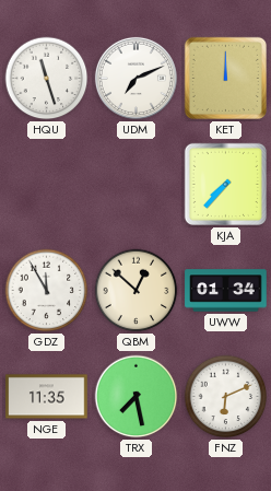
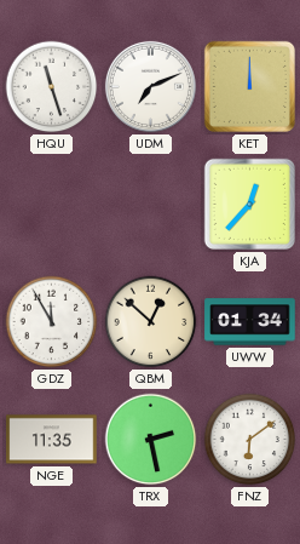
KJA: 7:37 -> 12:37 (249, 204)
TRX: 7:28 -> 2:28 (151, 440)
FNZ: 6:11 -> 6:09 (250, 440)
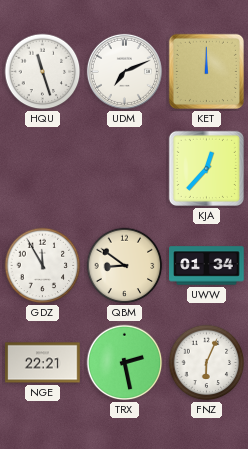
QBM: 12:52 -> 8:51 (125, 266)
NGE: 11:35 -> 22:21 (43, 363)
FNZ: 6:09 -> 6:04 (207, 363)
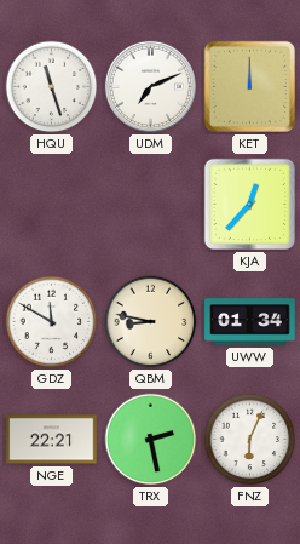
GDZ: 11:55 -> 11:50 (52, 322)
QBM: 8:51 -> 8:47 (151, 322)
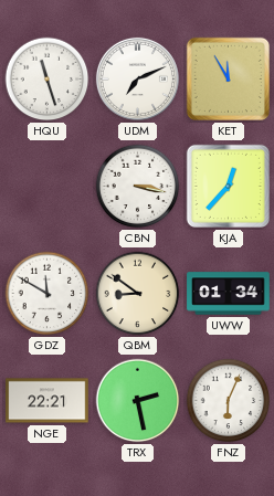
KET: 12:00 -> 11:55 (228, 78)
CBN: none -> 3:17 (138, 187)
QBM: 8:47 -> 8:51 (138, 294)
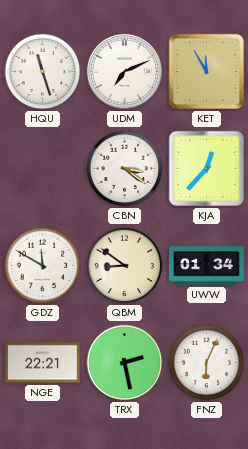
CBN: 3:17 -> 3:21 (125, 169)
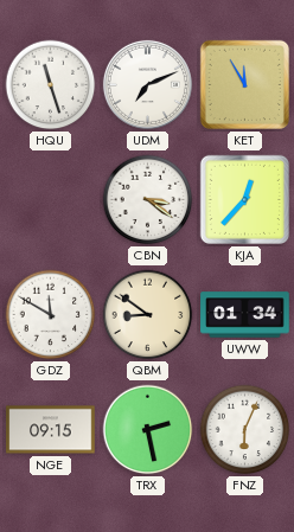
NGE: 22:21 -> 09:15 (51, 430)
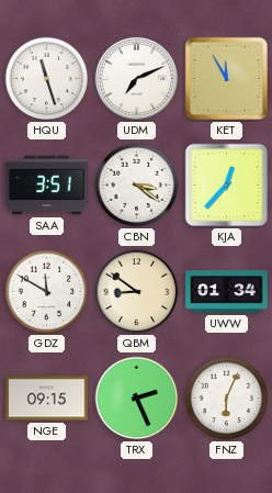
SAA: none -> 3:51 (47, 186)
TRX: 2:28 -> 2:26 (137, 399)
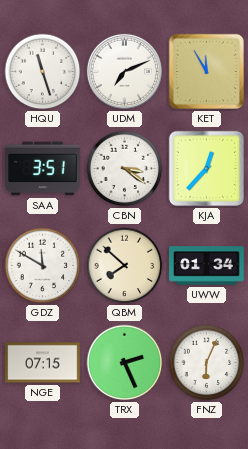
QBM: 8:51 -> 7:52 (125, 266)
NGE: 09:15 -> 07:15 (43, 363)
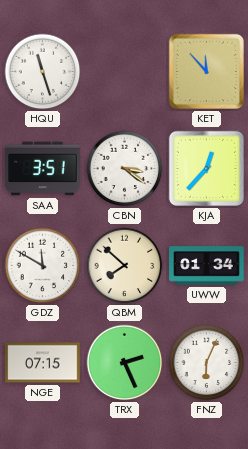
UDM: 7:11 -> none (124, 71)
KET: 11:55 -> 11:53 (206, 71)
